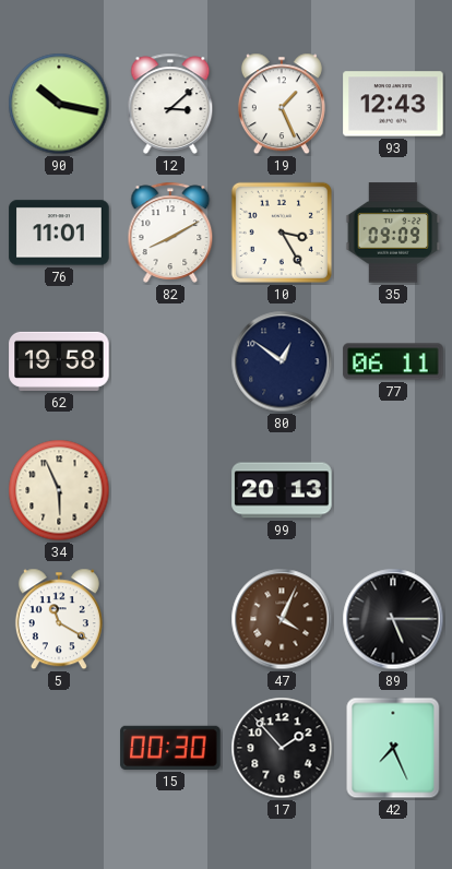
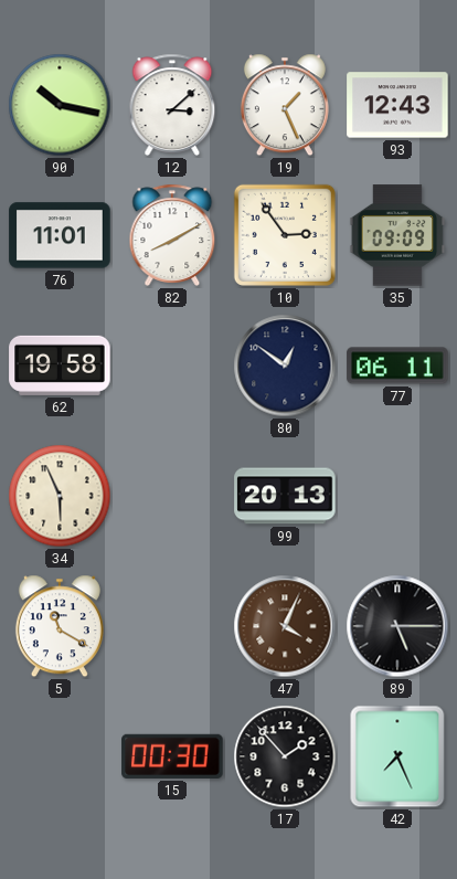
10: 3:25 -> 2:54 (285, 235)
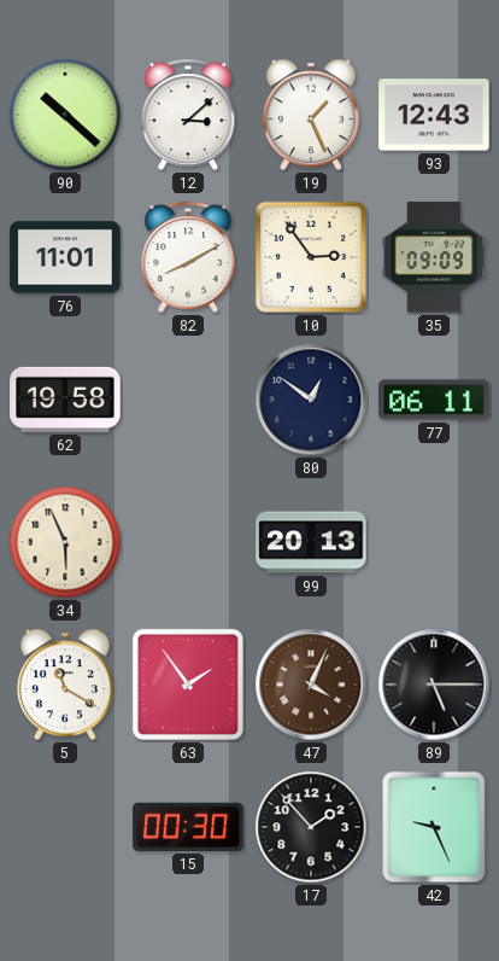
90: 10:17 -> 10:22 (65, 115)
63: none -> 1:54 (188, 685)
42: 7:26 -> 9:26 (434, 827)
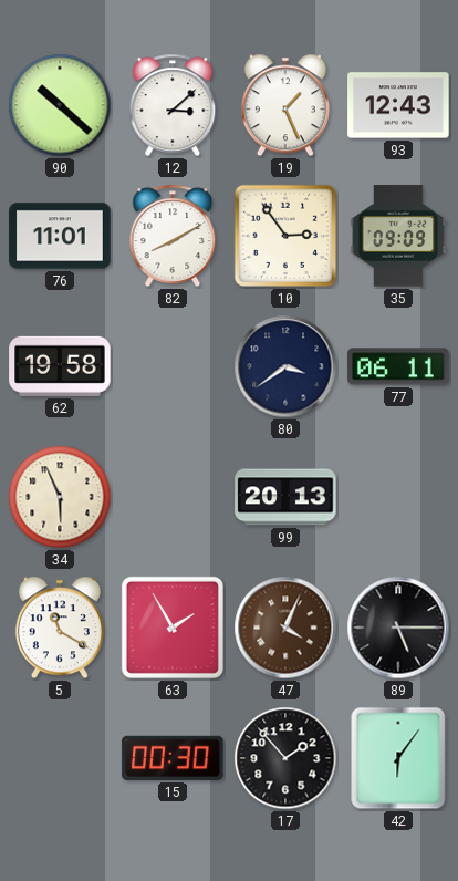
80: 12:51 -> 3:39 (285, 366)
63: 1:54 -> 1:55 (173, 628)
42: 9:26 -> 6:06 (398, 758)
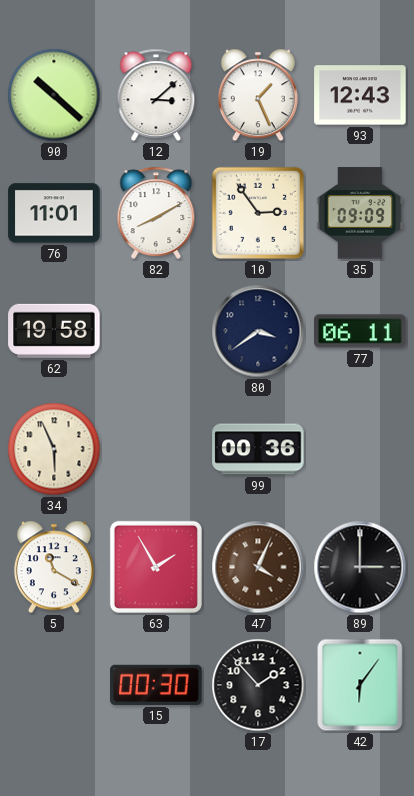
99: 20:13 -> 00:36 (258, 449)
89: 5:15 -> 3:00 (360, 567)
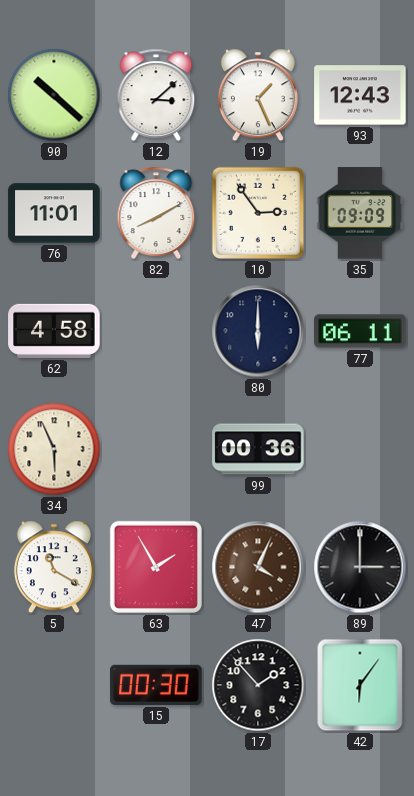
62: 19:58 -> 4:58 (54, 331)
80: 3:39 -> 6:00 (258, 331)
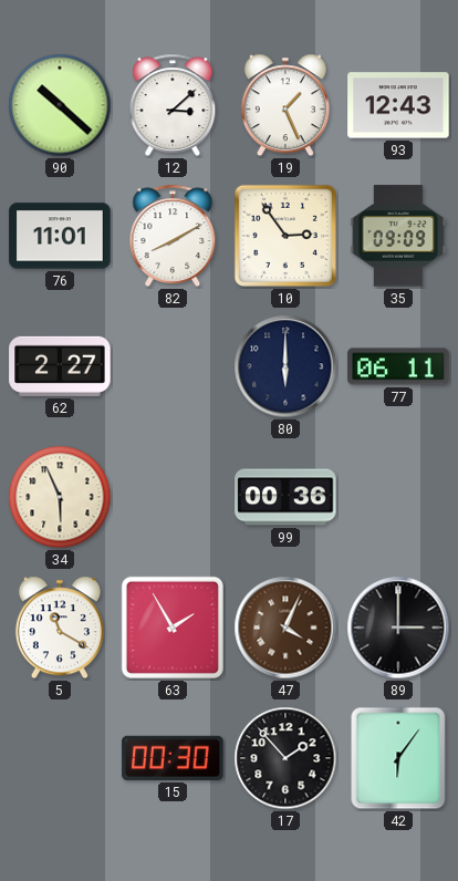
62: 4:58 -> 2:27 (60, 366)
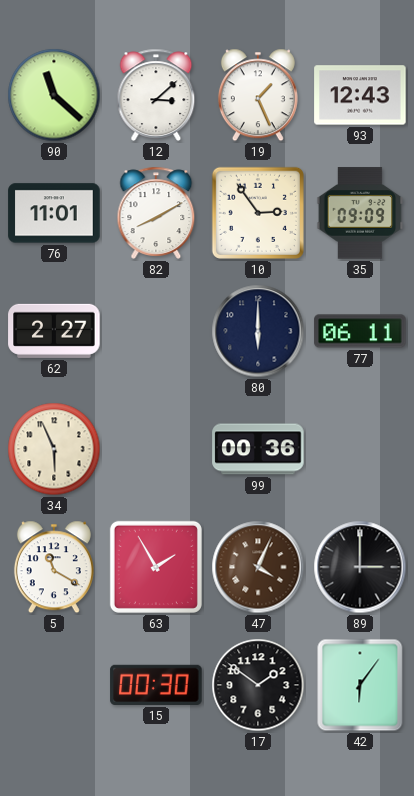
90: 10:22 -> 11:22 (54, 95)
17: 1:53 -> 1:51 (258, 685)
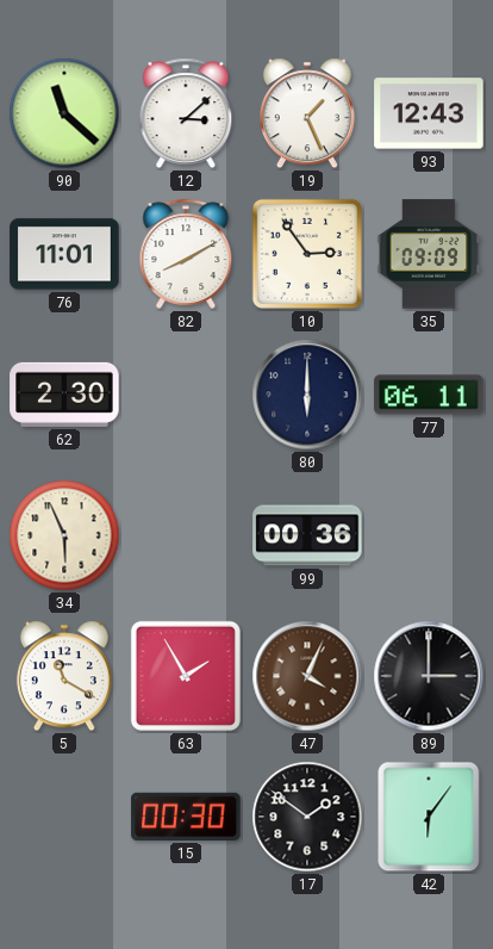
62: 2:27 -> 2:30 (64, 395)
